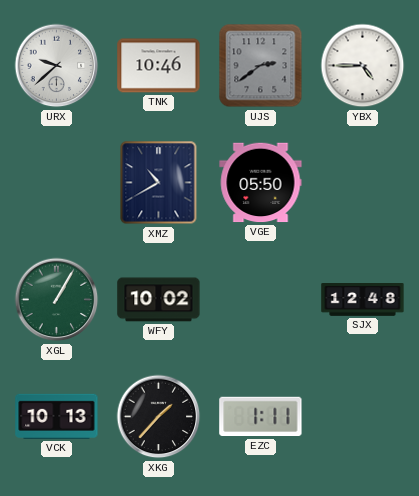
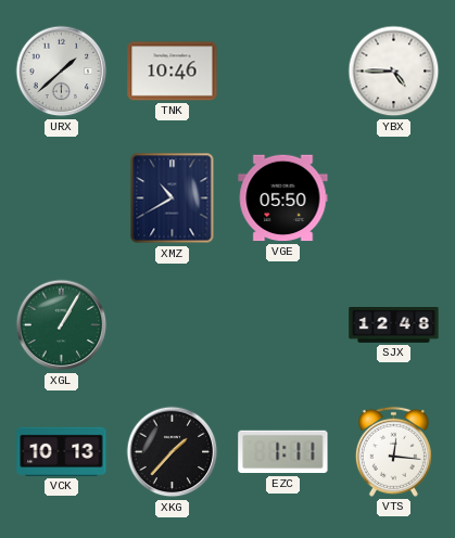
URX: 9:38 -> 1:38 (62, 72)
UJS: 2:39 -> none (261, 66)
WFY: 10:02 -> none (159, 300)
VTS: none -> 12:16 (393, 451)
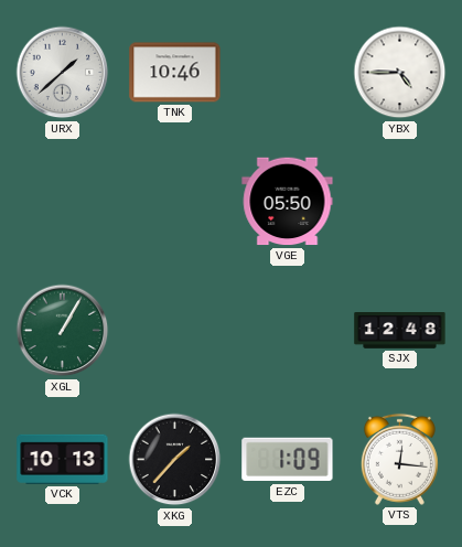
XMZ: 10:40 -> none (173, 198)
EZC: 1:11 -> 1:09 (288, 460)
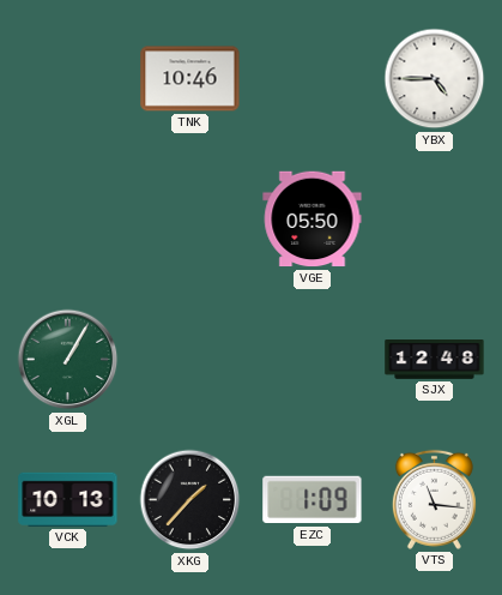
URX: 1:38 -> none (63, 73)
VTS: 12:16 -> 11:16 (434, 499)
